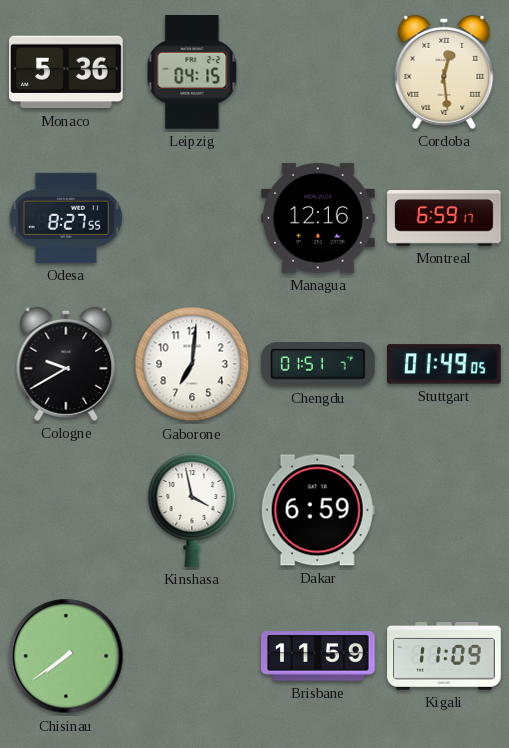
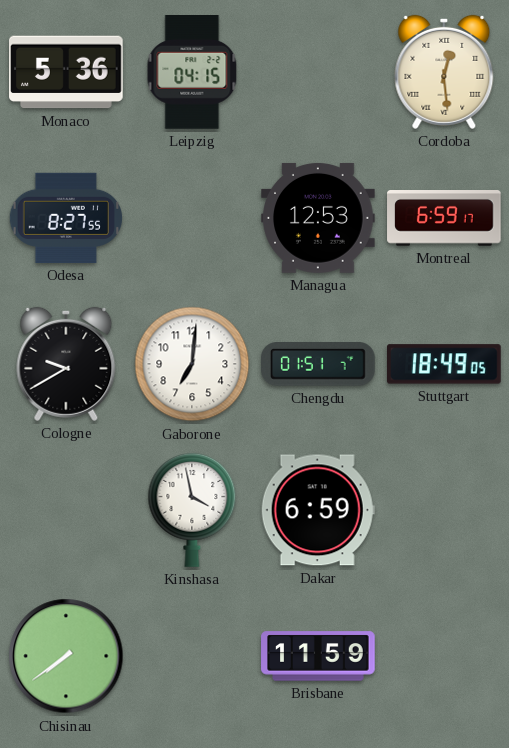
Managua: 12:16 -> 12:53 (318, 218)
Stuttgart: 01:49 -> 18:49 (445, 364)
Kigali: 11:09 -> none (444, 657)
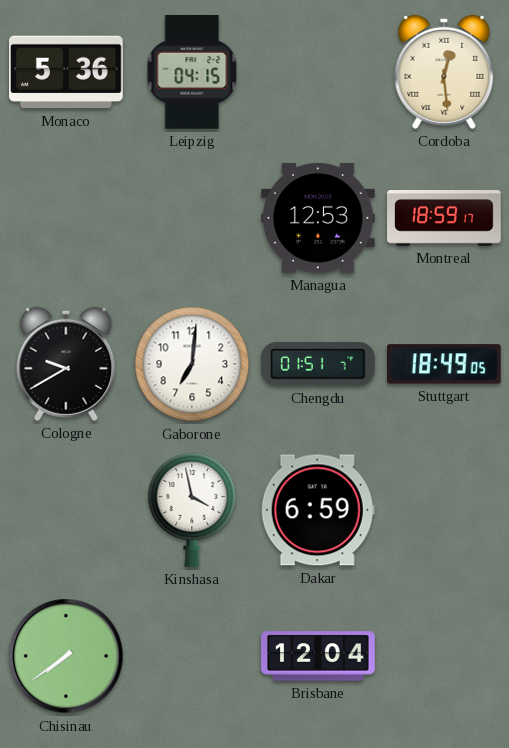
Odesa: 8:27 -> none (66, 218)
Montreal: 6:59 -> 18:59 (444, 219)
Brisbane: 11:59 -> 12:04 (318, 656)
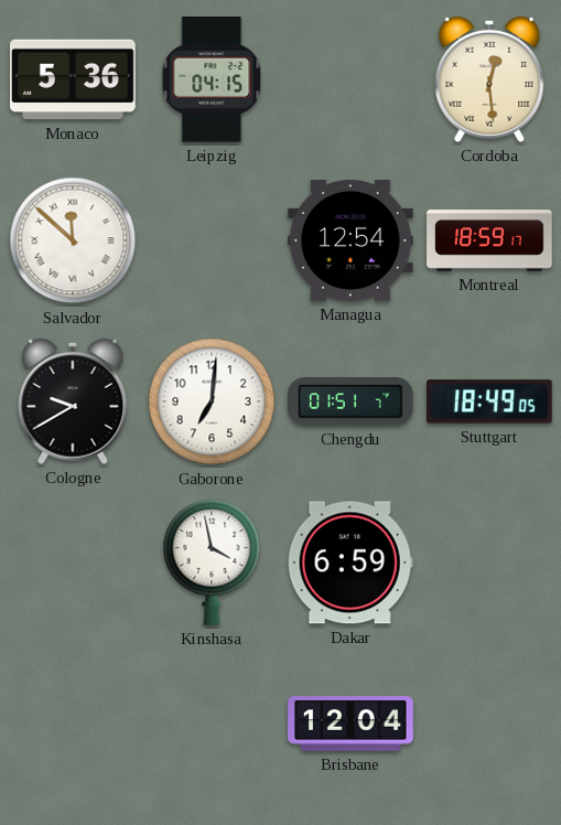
Salvador: none -> 11:52 (73, 240)
Managua: 12:53 -> 12:54 (350, 240)
Chisinau: 7:39 -> none (66, 656)
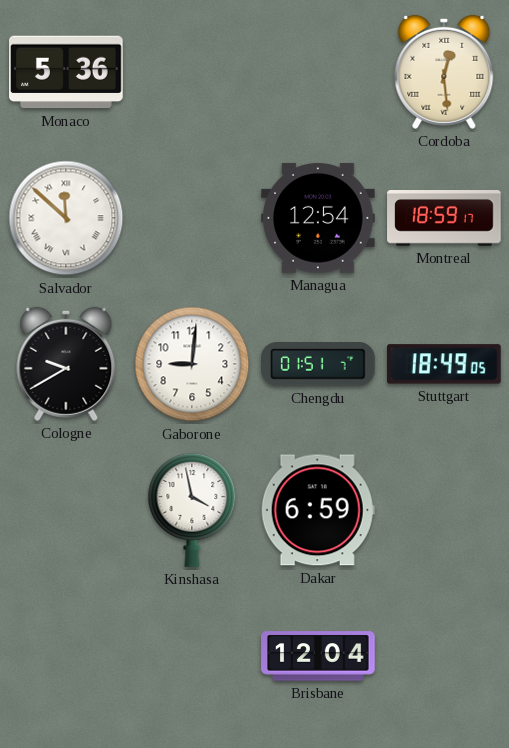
Leipzig: 04:15 -> none (212, 81)
Gaborone: 7:01 -> 9:01 (192, 364)
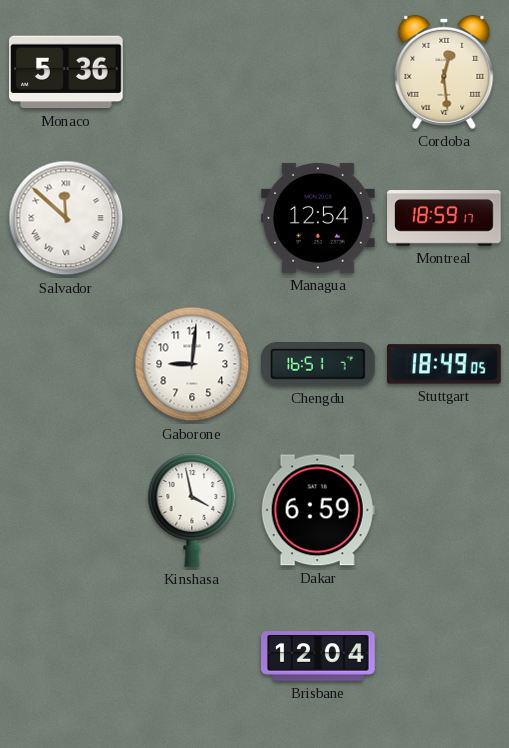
Cologne: 9:40 -> none (66, 364)
Chengdu: 01:51 -> 16:51 (319, 365)
